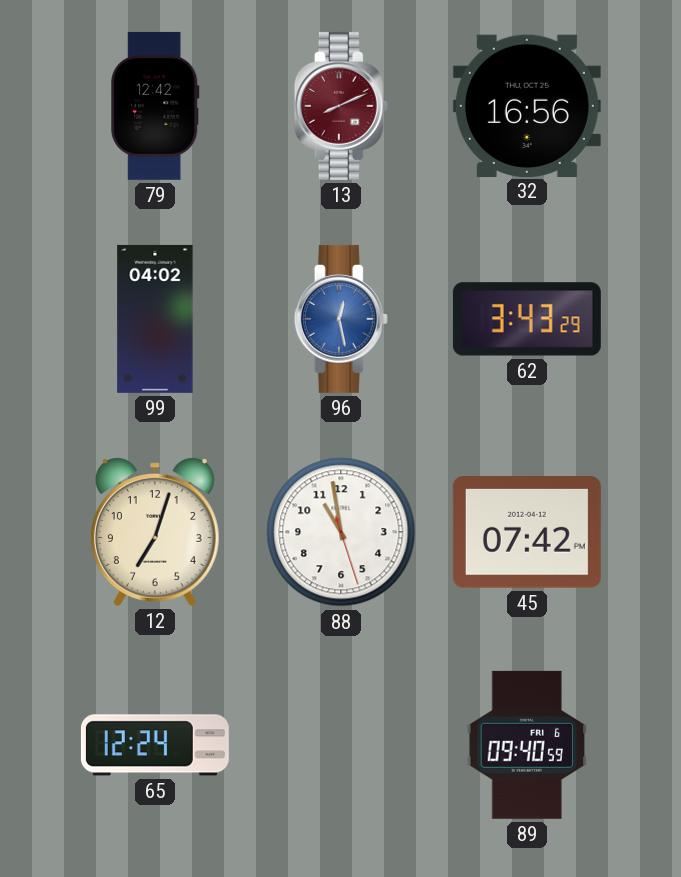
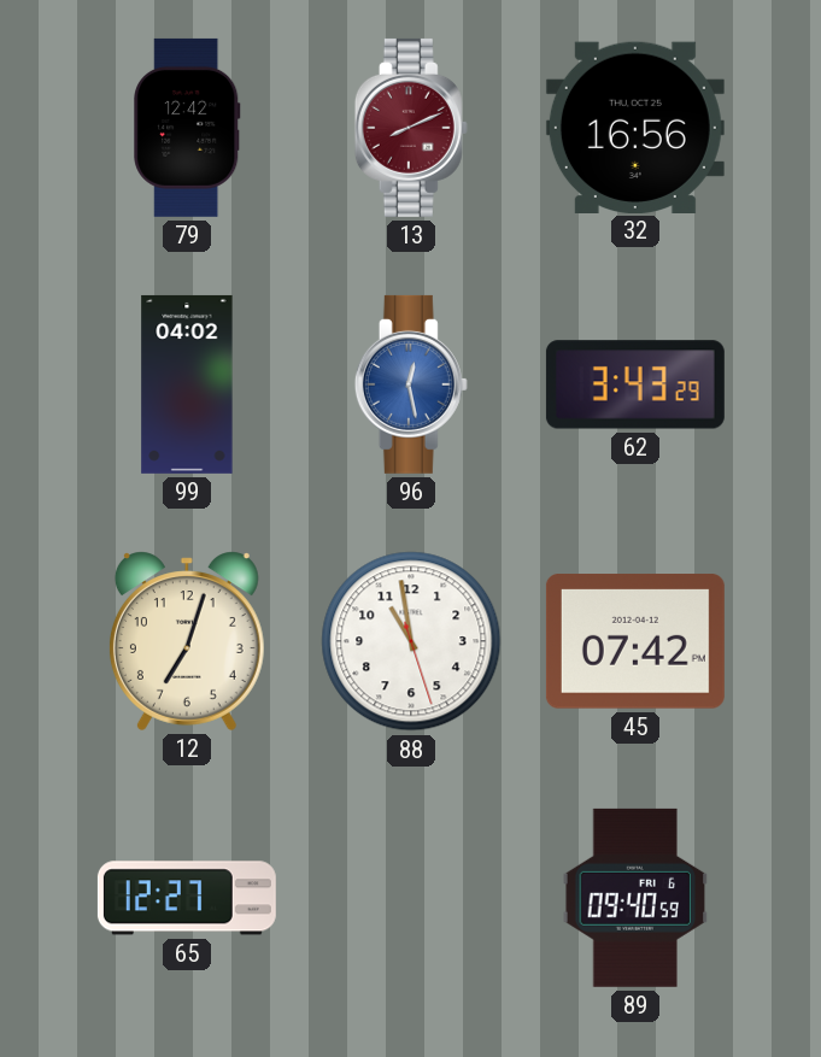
65: 12:24 -> 12:27 (187, 898)
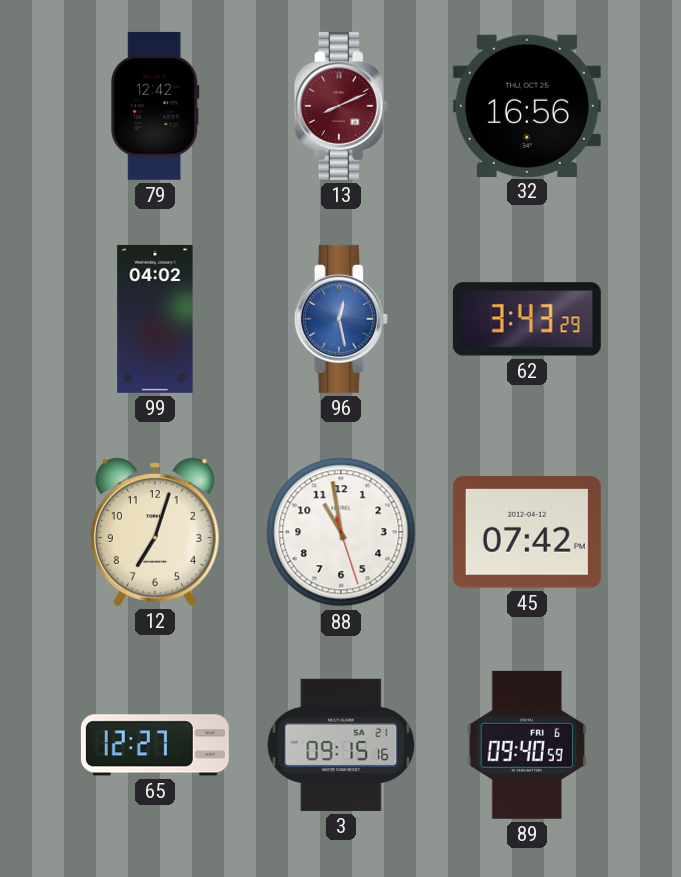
3: none -> 09:15 (341, 745)
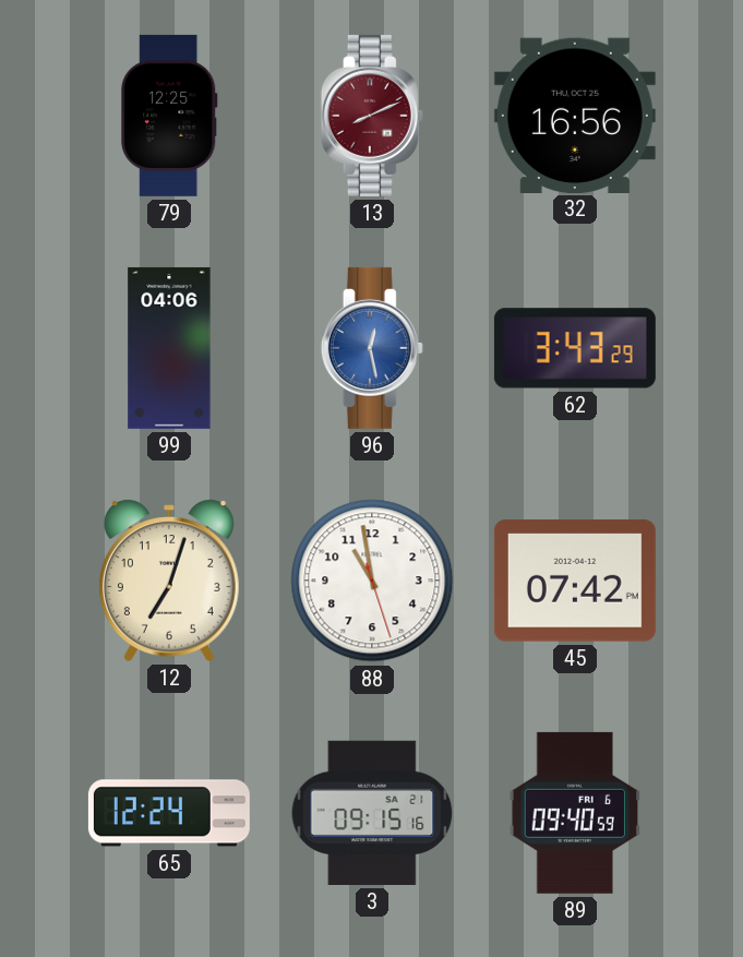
79: 12:42 -> 12:25 (169, 116)
99: 04:02 -> 04:06 (169, 348)
65: 12:27 -> 12:24 (169, 813)
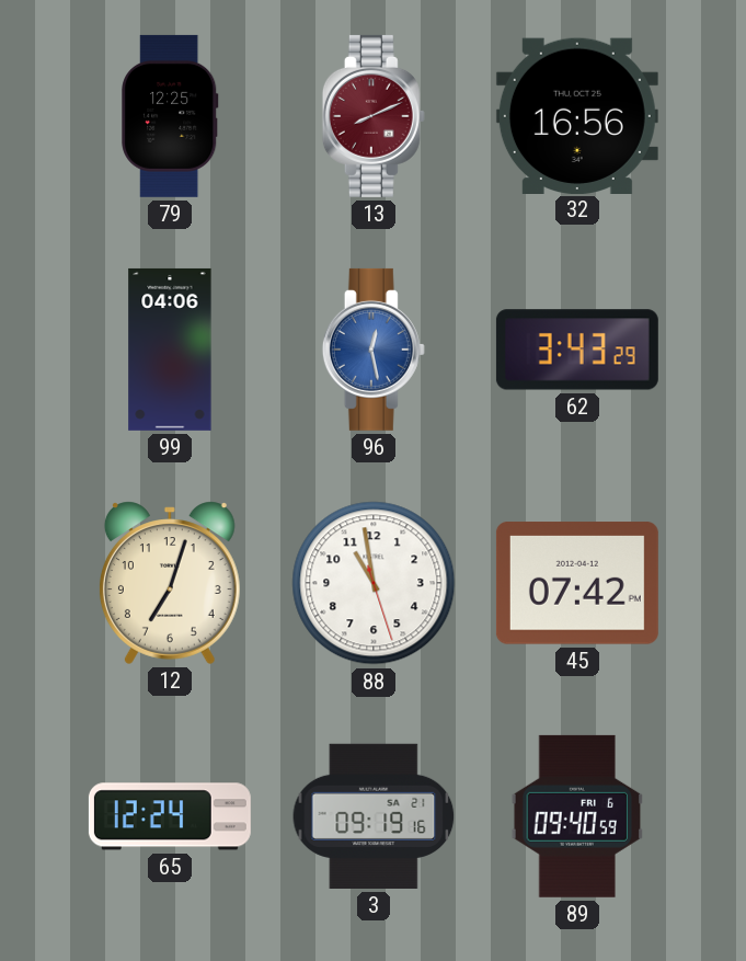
3: 09:15 -> 09:19 (374, 816)
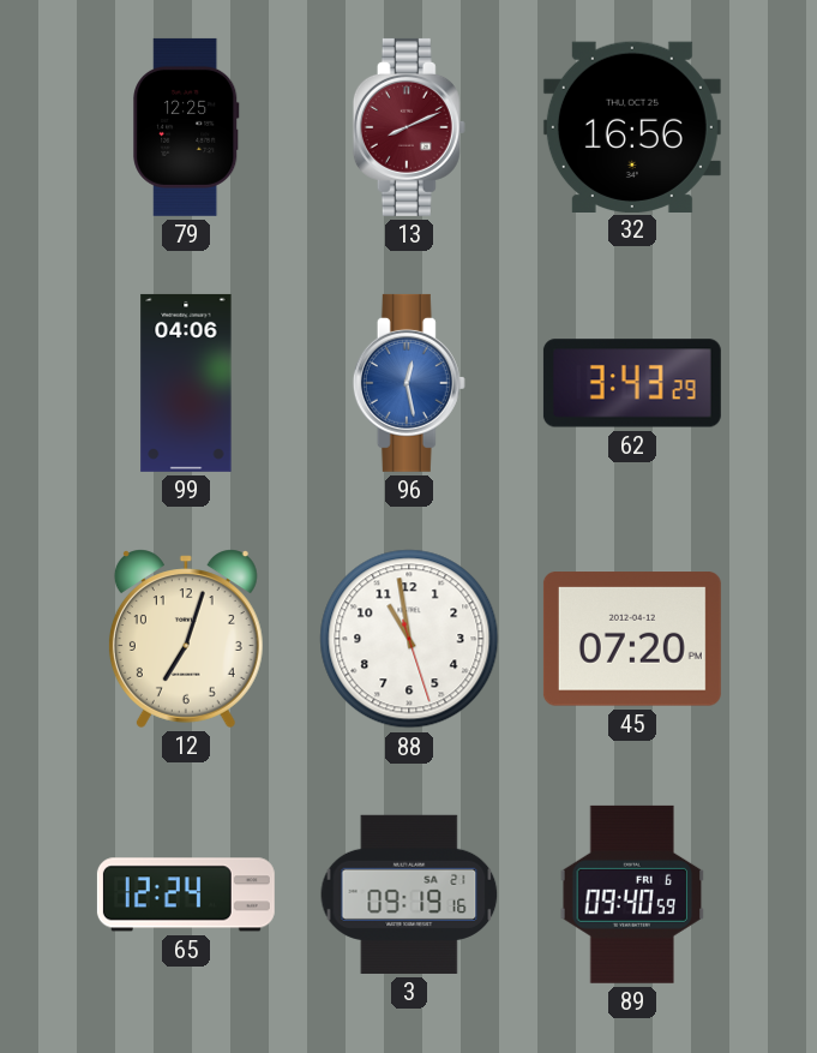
45: 07:42 -> 07:20 (632, 639)
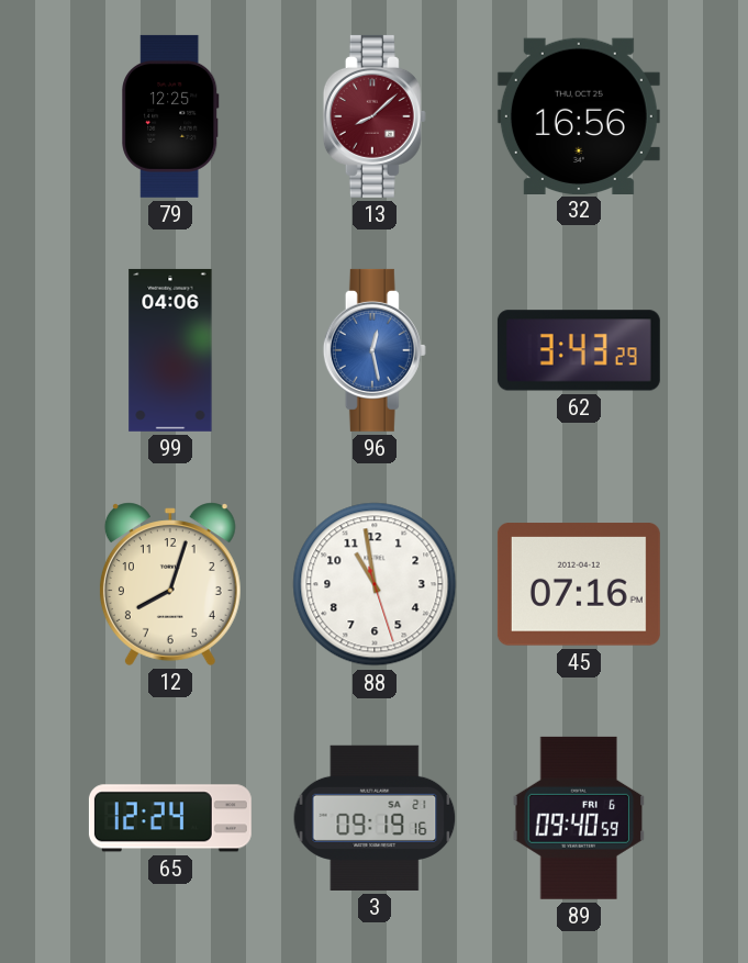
13: 8:11 -> 8:08 (375, 116)
12: 7:03 -> 8:03 (170, 584)
45: 07:20 -> 07:16 (579, 584)
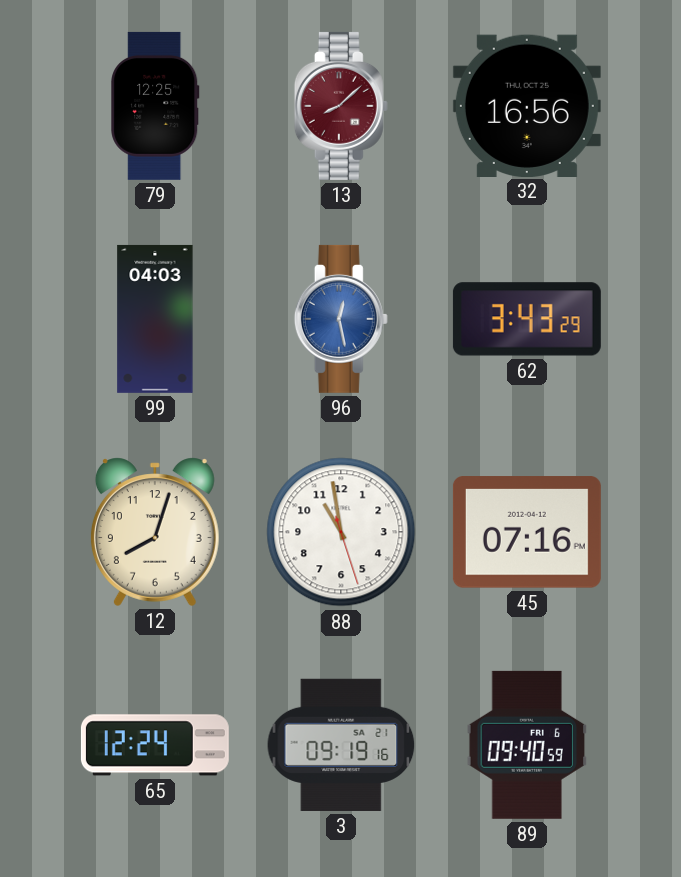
99: 04:06 -> 04:03 (155, 319)
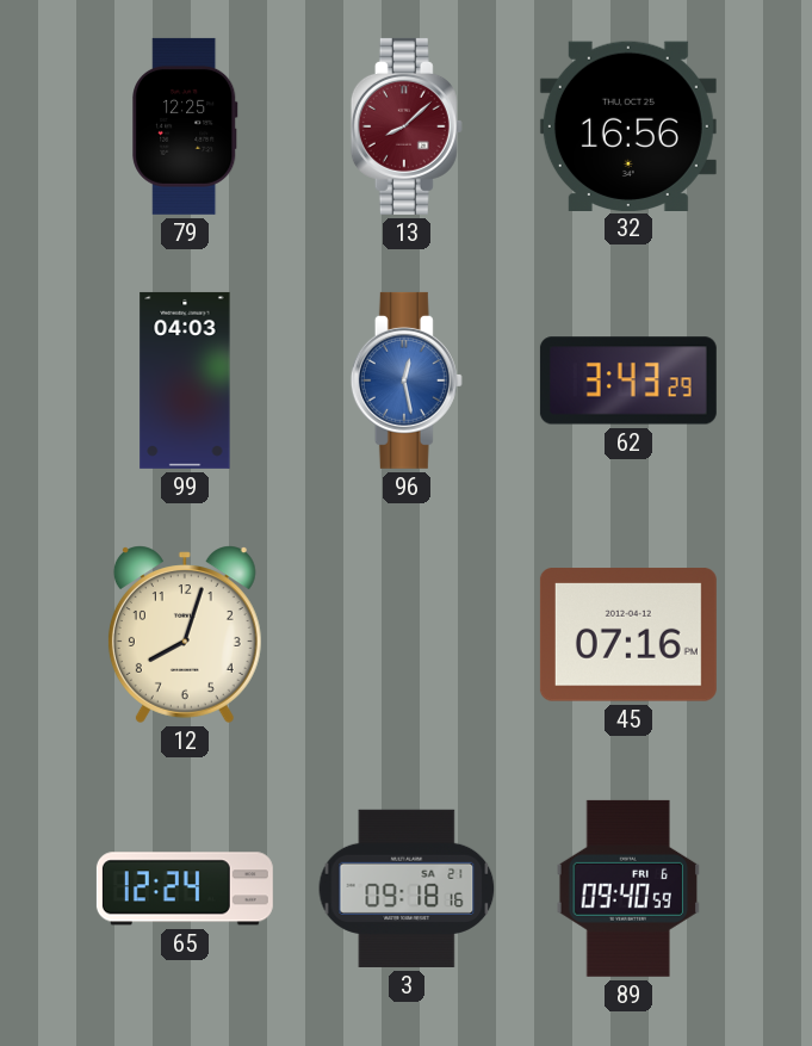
88: 10:58 -> none (341, 532)
3: 09:19 -> 09:18 (407, 889)
